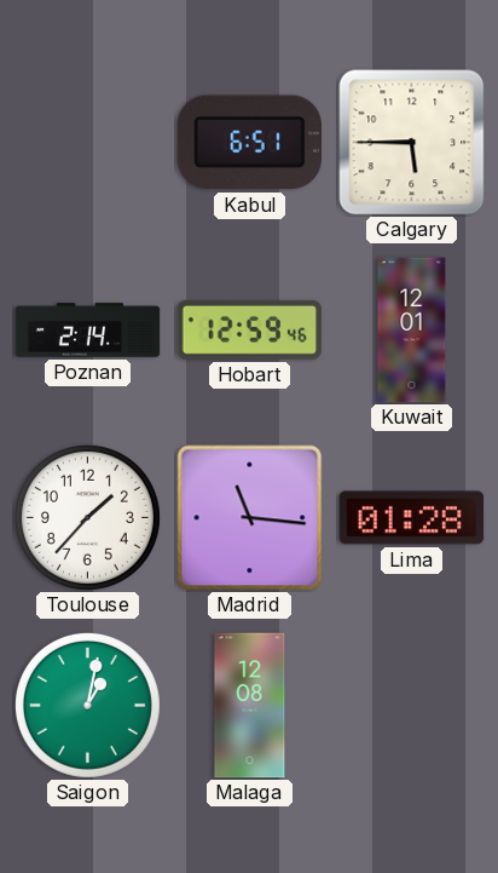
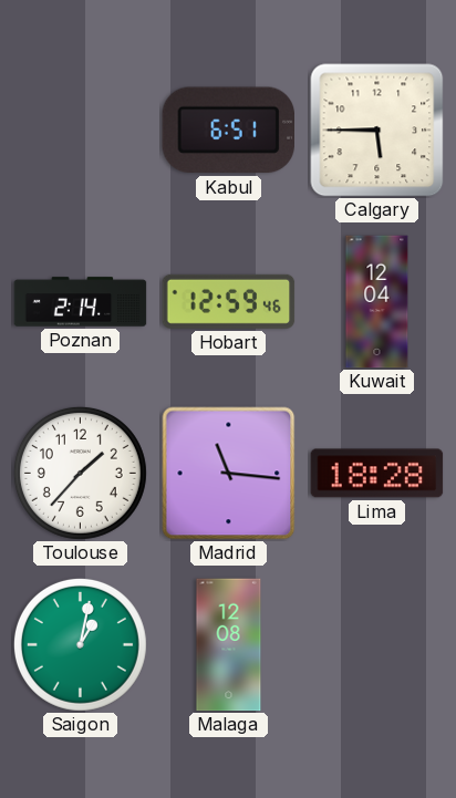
Kuwait: 12:01 -> 12:04 (377, 302)
Lima: 01:28 -> 18:28 (377, 474)
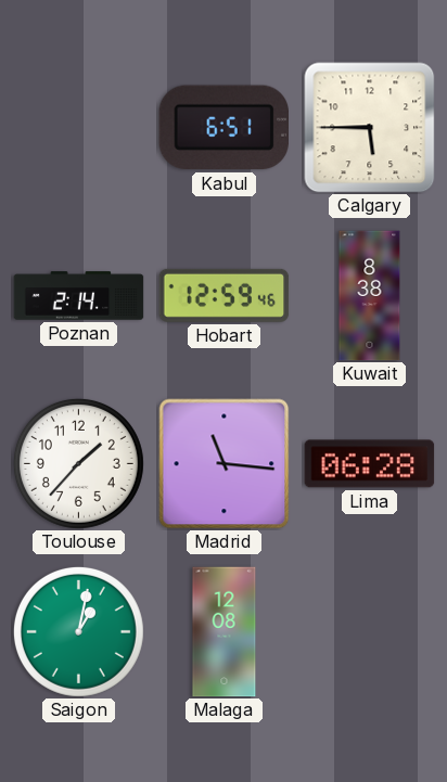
Kuwait: 12:04 -> 8:38 (370, 296)
Lima: 18:28 -> 06:28 (370, 464)
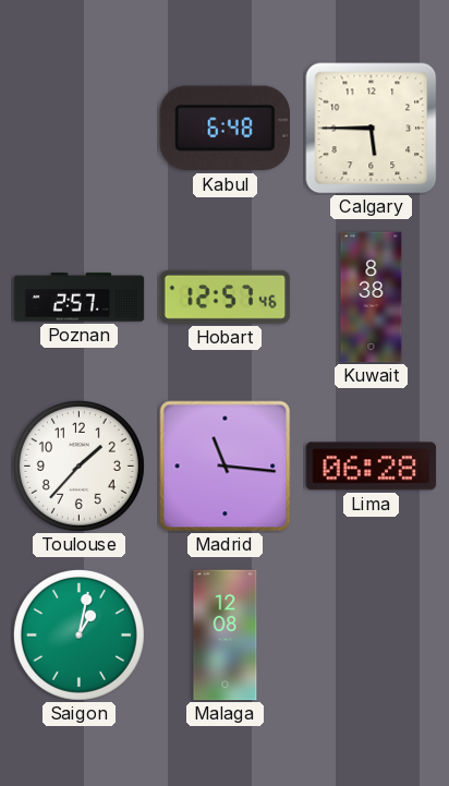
Kabul: 6:51 -> 6:48 (225, 129)
Poznan: 2:14 -> 2:57 (80, 298)
Hobart: 12:59 -> 12:57 (226, 297)
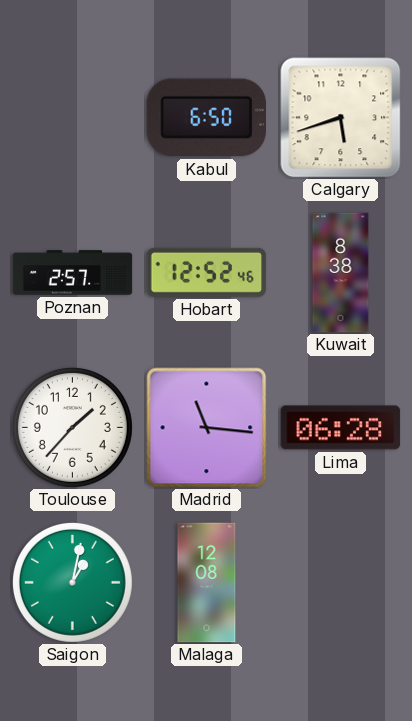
Kabul: 6:48 -> 6:50 (206, 118)
Calgary: 5:45 -> 5:42 (341, 118)
Hobart: 12:57 -> 12:52 (207, 272)
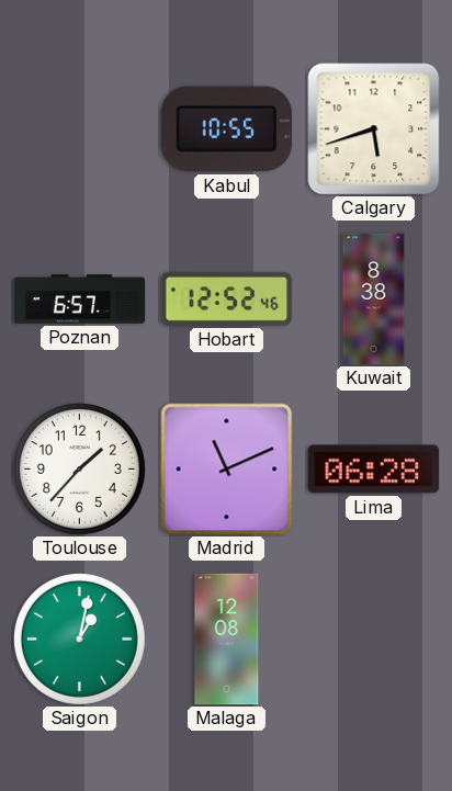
Kabul: 6:50 -> 10:55 (226, 129)
Poznan: 2:57 -> 6:57 (80, 300)
Madrid: 11:16 -> 11:11 (227, 470)
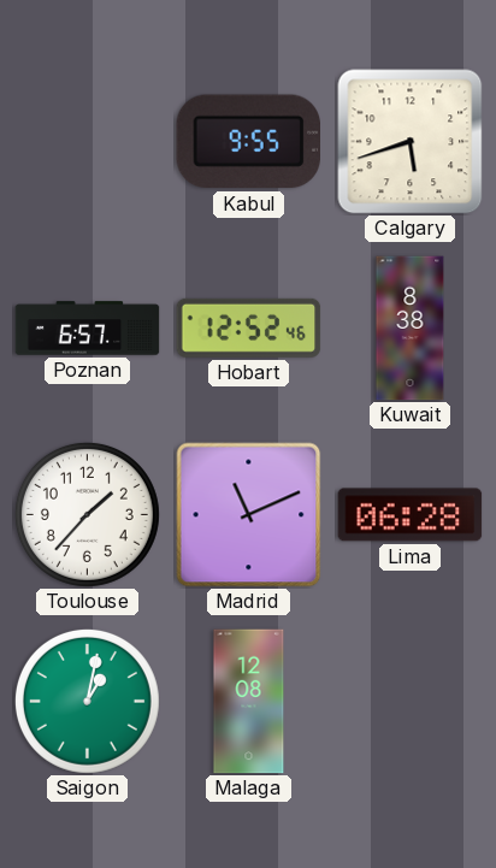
Kabul: 10:55 -> 9:55 (248, 142)
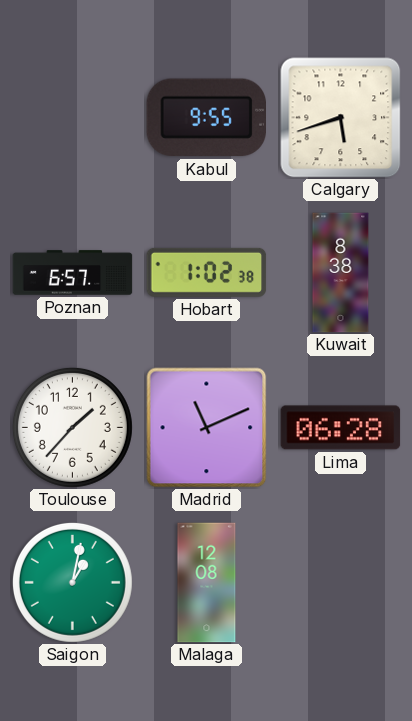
Hobart: 12:52 -> 1:02 (207, 272)
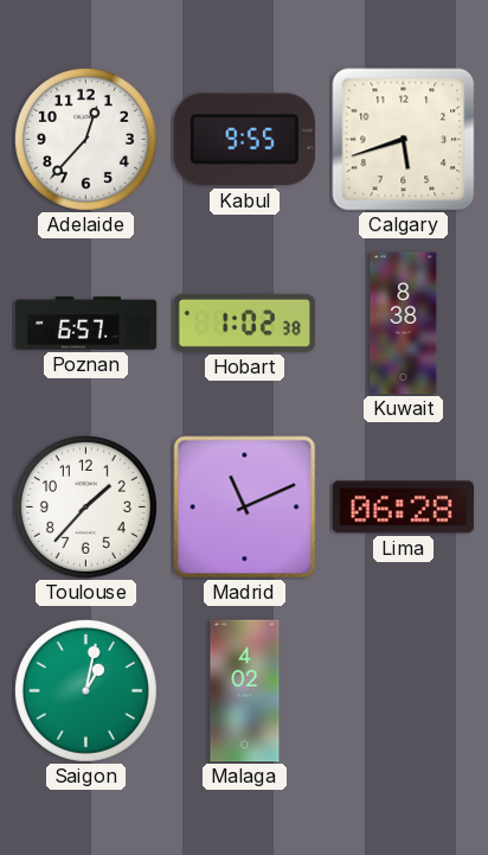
Adelaide: none -> 12:37 (85, 139)
Malaga: 12:08 -> 4:02 (245, 691)
